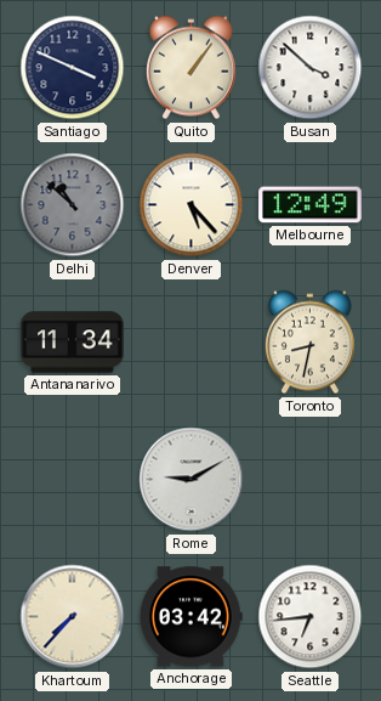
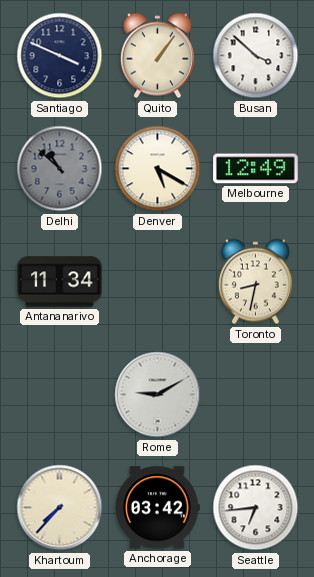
Denver: 5:23 -> 5:20 (158, 169)
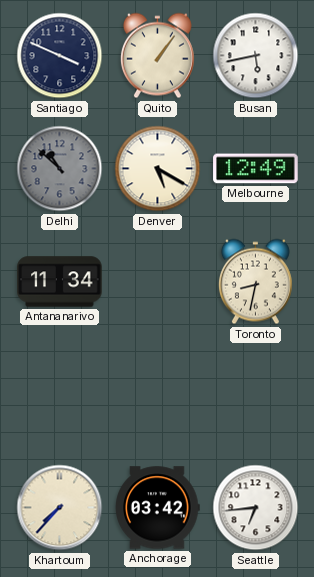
Busan: 3:52 -> 5:43 (256, 56)
Rome: 9:10 -> none (158, 395)
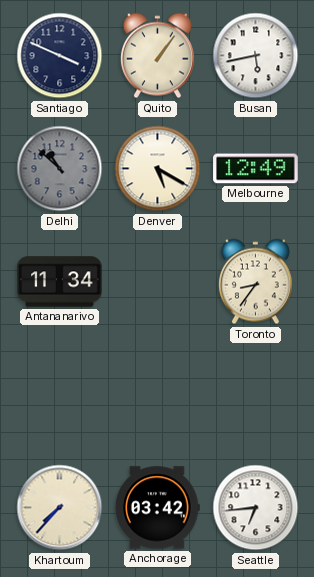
Toronto: 8:32 -> 8:36 (255, 282)
